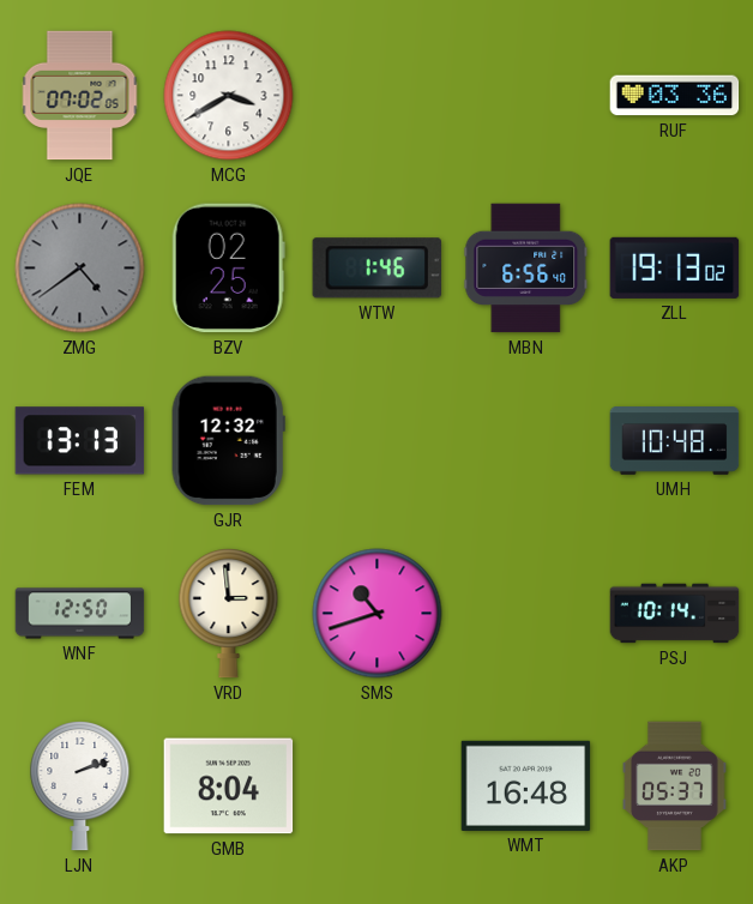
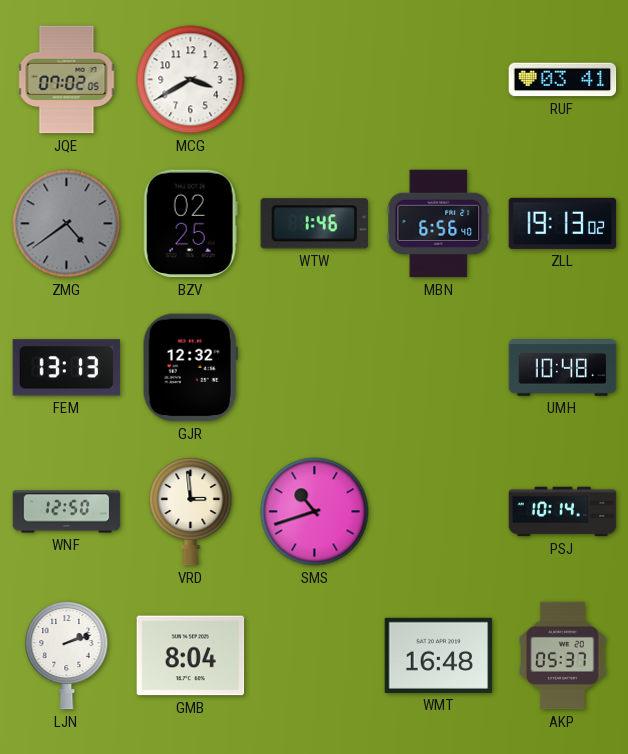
RUF: 03:36 -> 03:41 (563, 80)
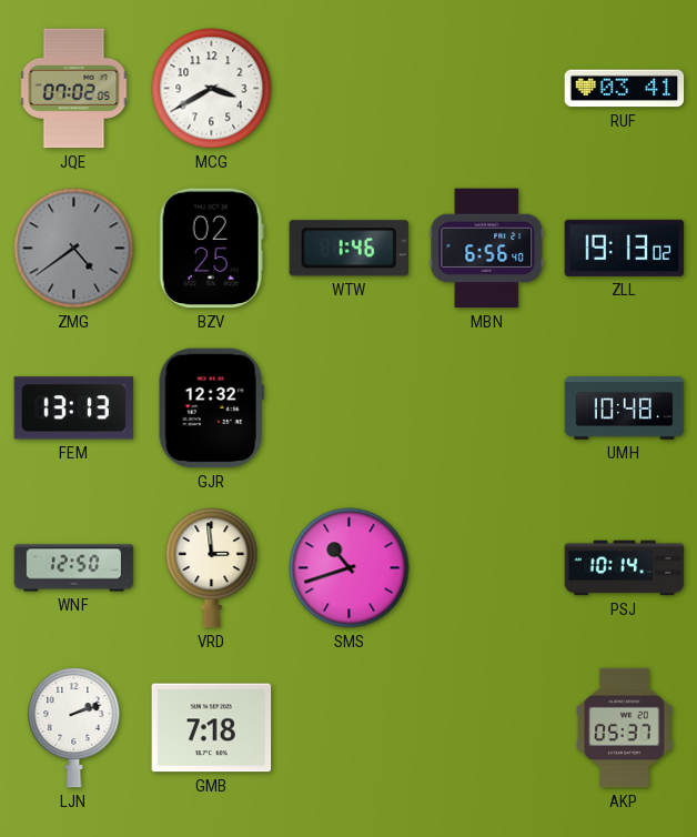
GMB: 8:04 -> 7:18 (212, 728)
WMT: 16:48 -> none (439, 655)
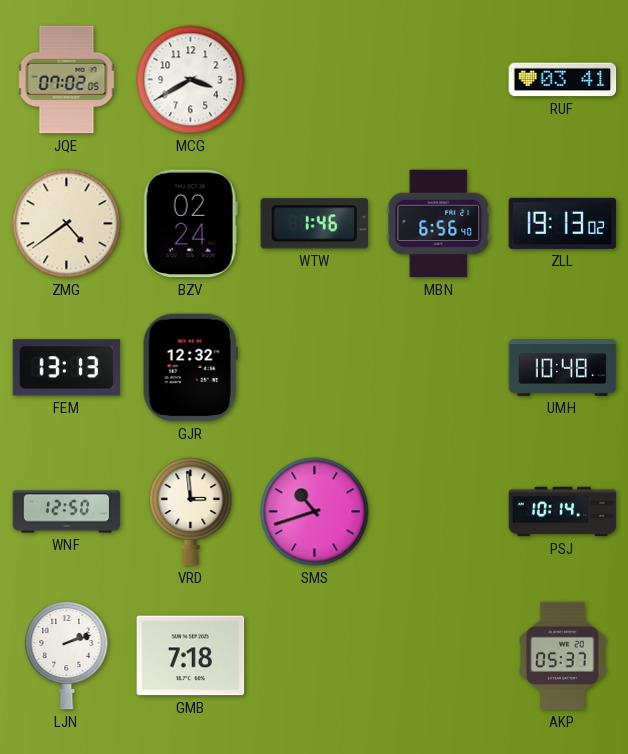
ZMG dial: grey -> cream (67, 224)
BZV: 02:25 -> 02:24 (190, 224)
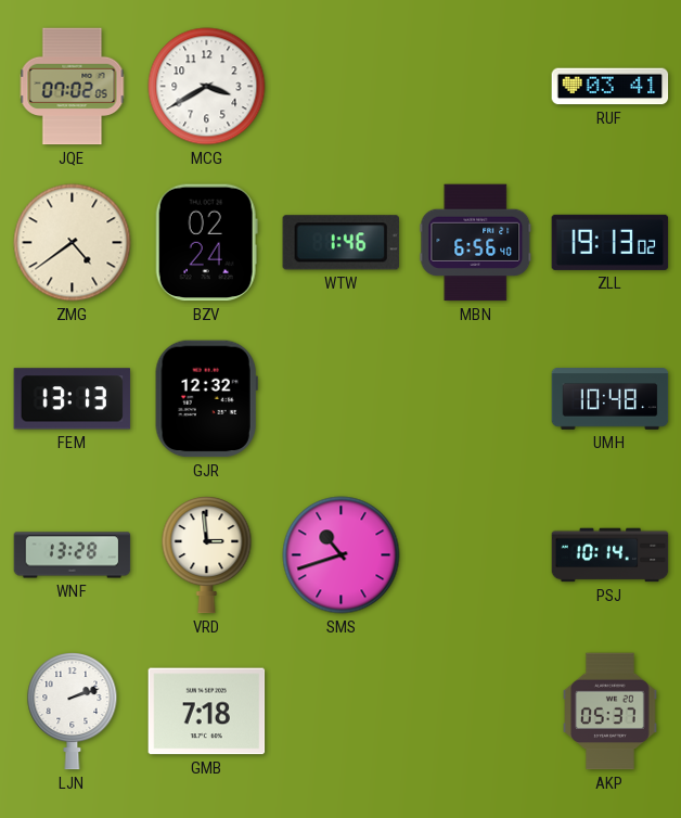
WNF: 12:50 -> 13:28 (73, 555)
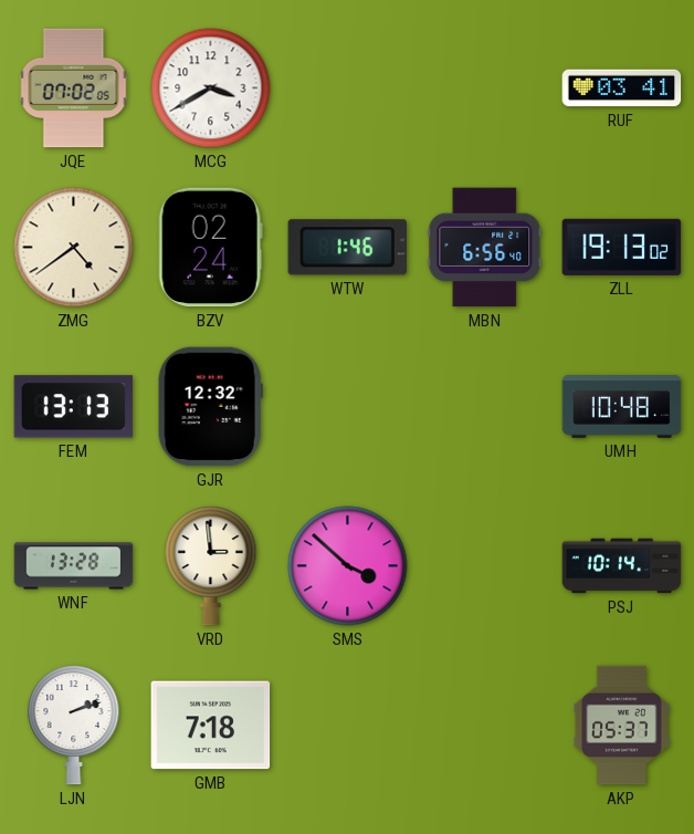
SMS: 10:42 -> 3:52 (348, 566)
